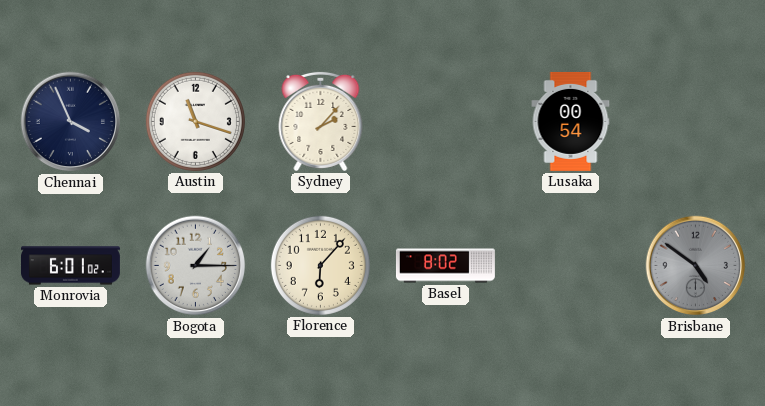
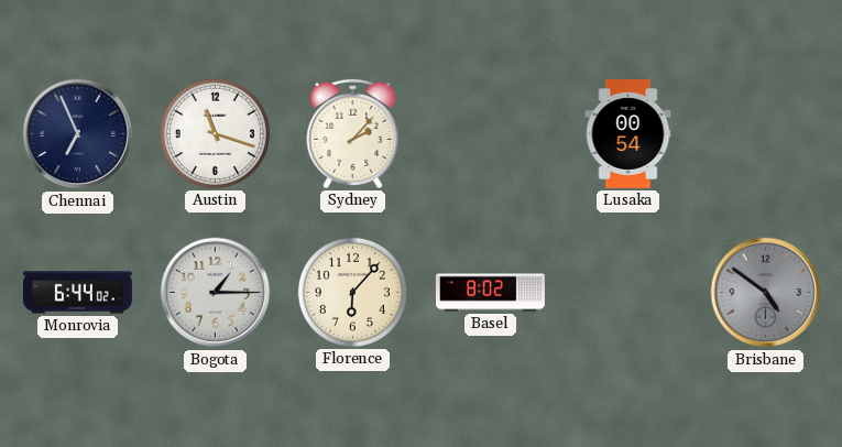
Chennai: 3:56 -> 6:56 (78, 134)
Monrovia: 6:01 -> 6:44 (77, 293)
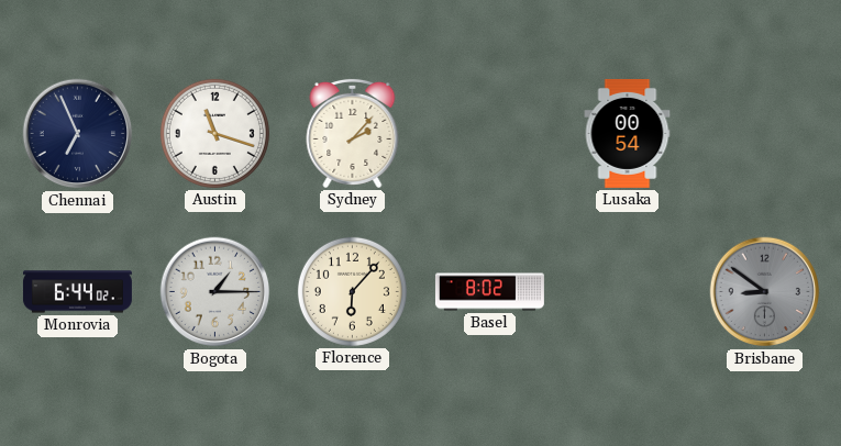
Brisbane: 4:51 -> 8:51 (765, 292)
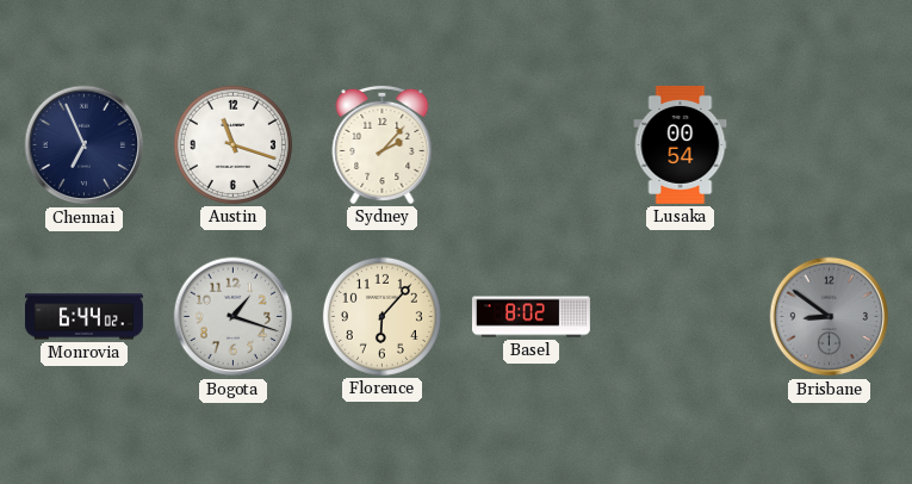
Bogota: 1:15 -> 1:18 (234, 317)
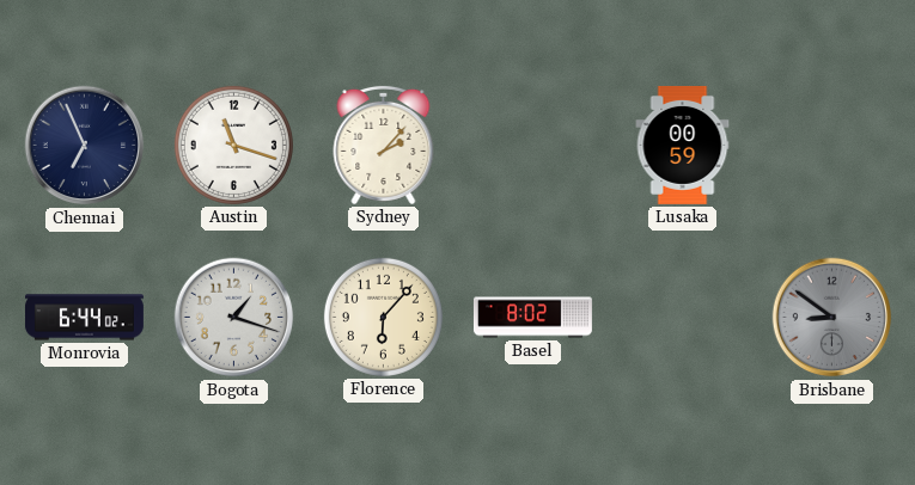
Lusaka: 00:54 -> 00:59 (683, 145)
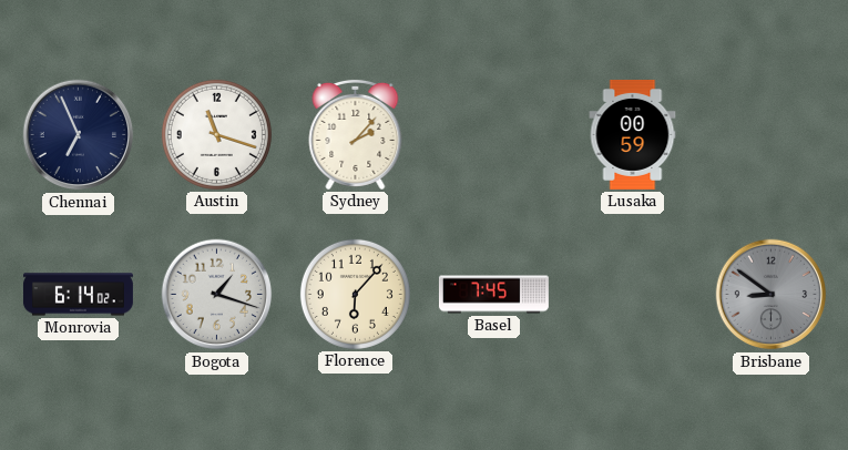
Monrovia: 6:44 -> 6:14 (78, 295)
Basel: 8:02 -> 7:45 (493, 295)
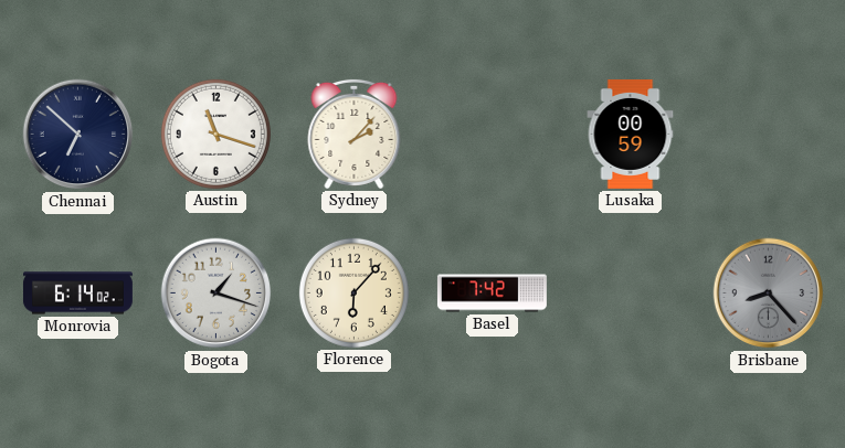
Chennai: 6:56 -> 6:52 (78, 135)
Basel: 7:45 -> 7:42 (492, 294)
Brisbane: 8:51 -> 8:23 (769, 294)
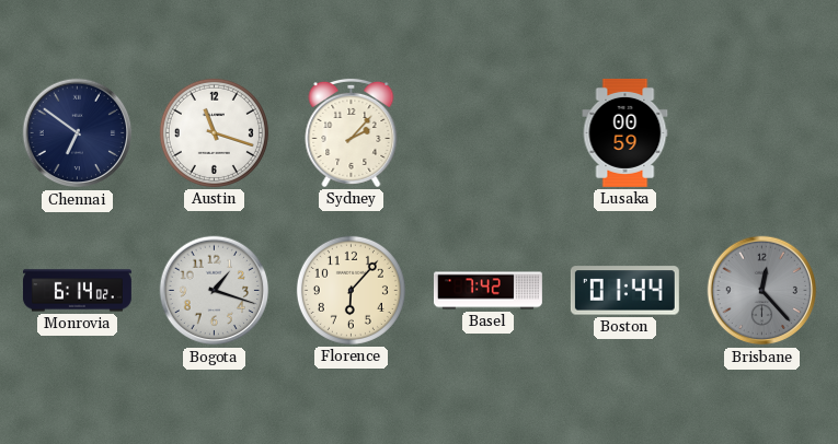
Chennai: 6:52 -> 6:51 (78, 133)
Boston: none -> 01:44 (624, 291)
Brisbane: 8:23 -> 12:23 (762, 291)
